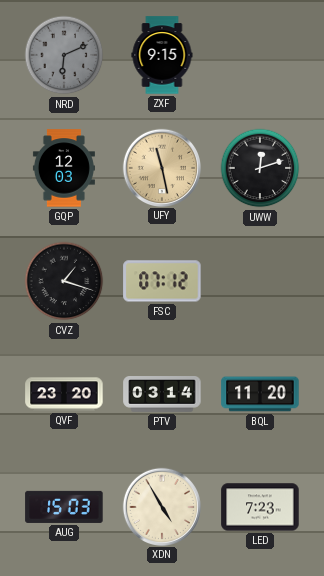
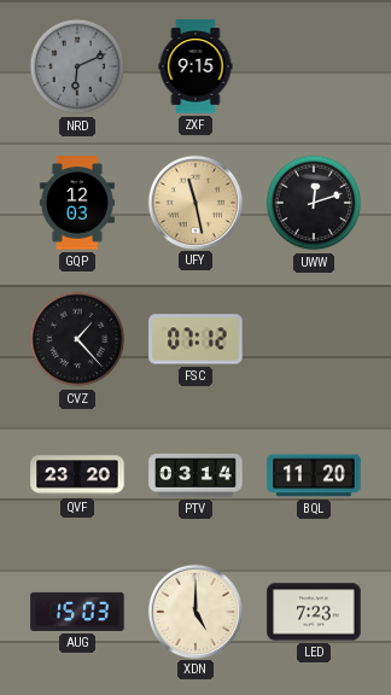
CVZ: 1:18 -> 1:23 (77, 339)
XDN: 4:55 -> 5:00 (194, 611)
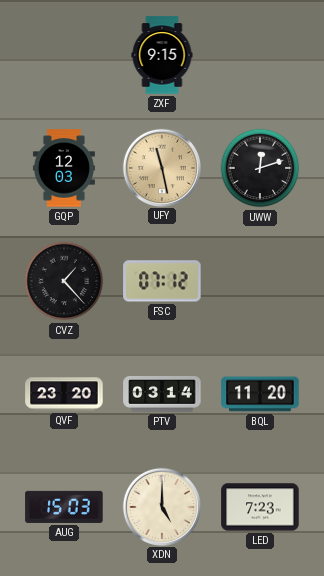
NRD: 6:11 -> none (77, 66)
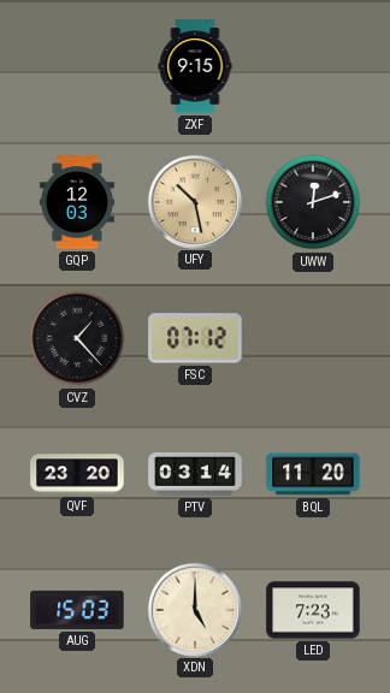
UFY: 11:28 -> 10:28 (194, 201)
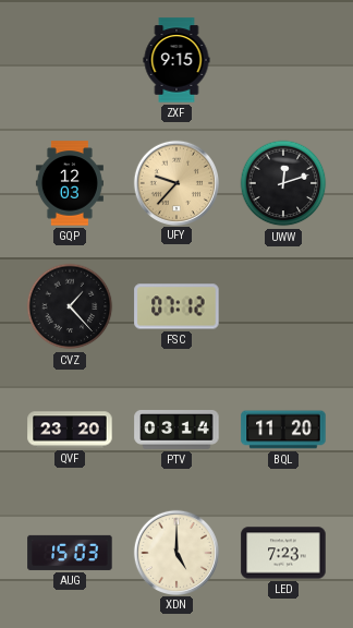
UFY: 10:28 -> 9:37 (175, 182)
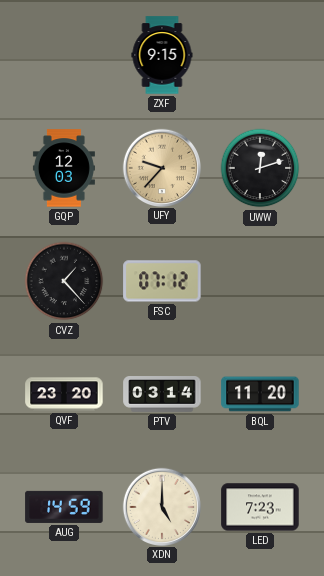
AUG: 15:03 -> 14:59 (64, 507)
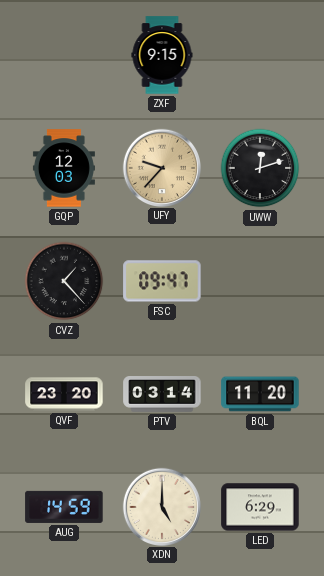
FSC: 07:12 -> 09:47 (162, 281)
LED: 7:23 -> 6:29 (260, 507)
